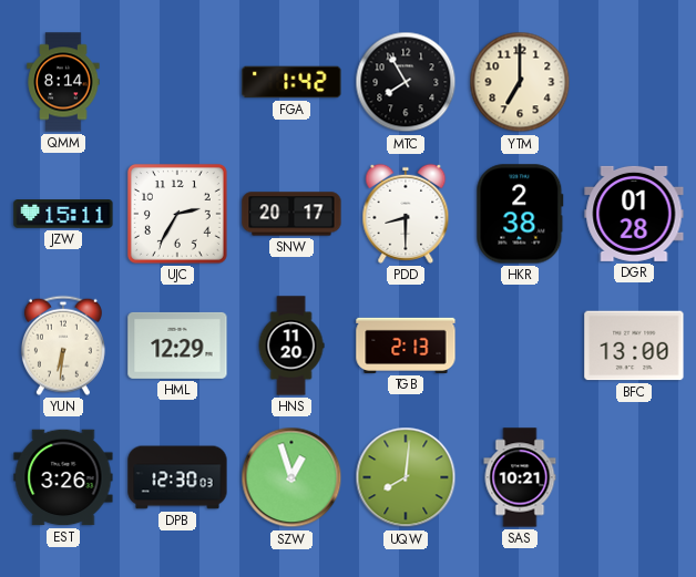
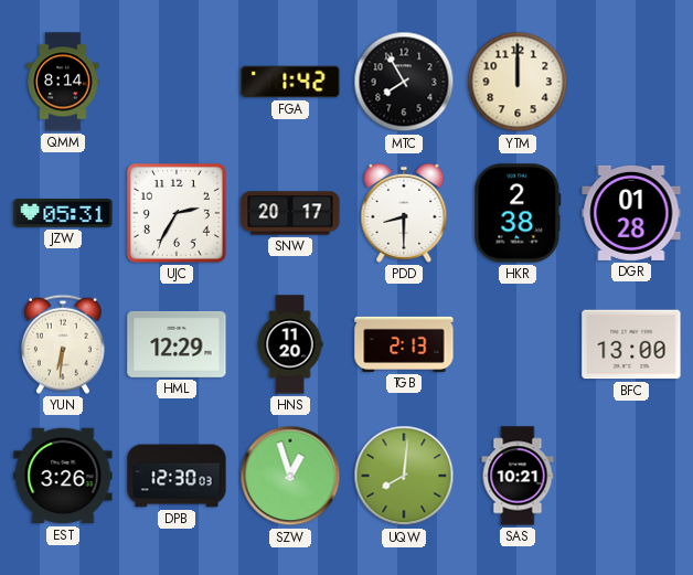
YTM: 7:00 -> 12:00 (518, 82)
JZW: 15:11 -> 05:31 (63, 213)
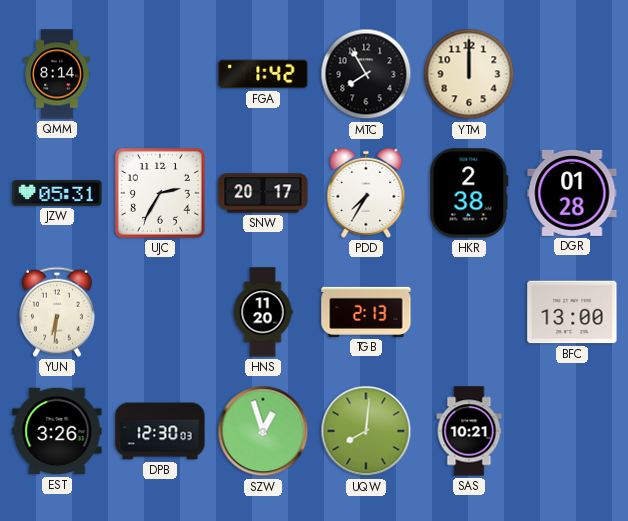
PDD: 8:30 -> 7:35 (366, 193)
HML: 12:29 -> none (177, 344)
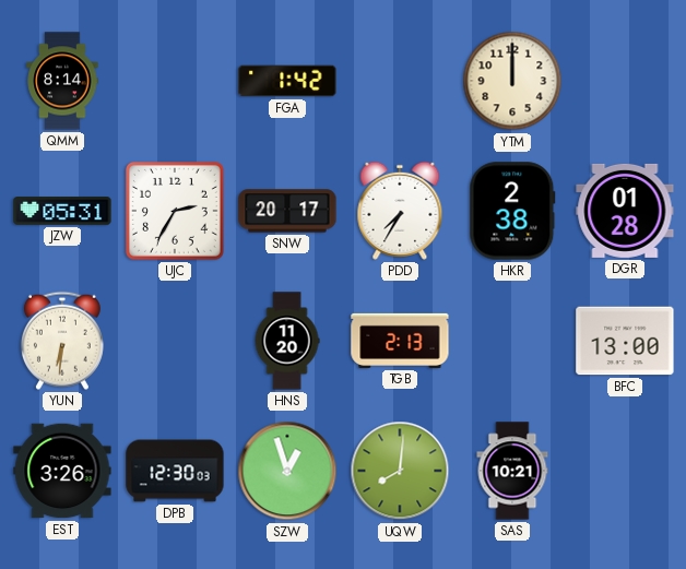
MTC: 7:55 -> none (366, 74)
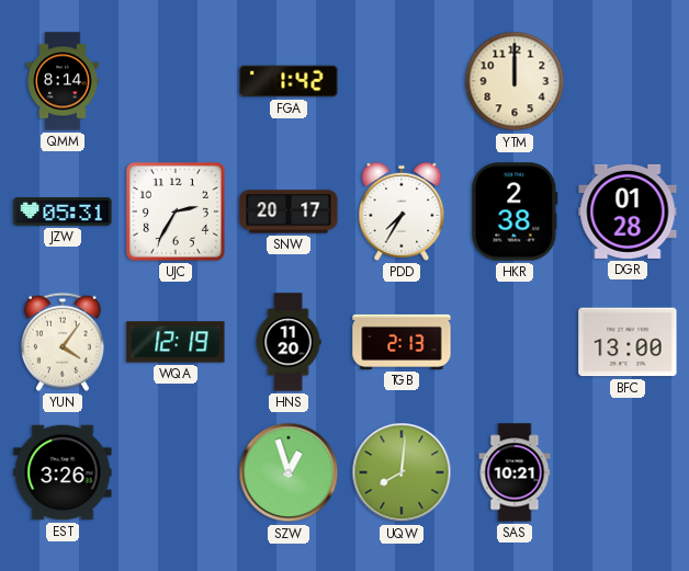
YUN: 6:31 -> 4:06 (63, 342)
WQA: none -> 12:19 (176, 342)
DPB: 12:30 -> none (175, 471)
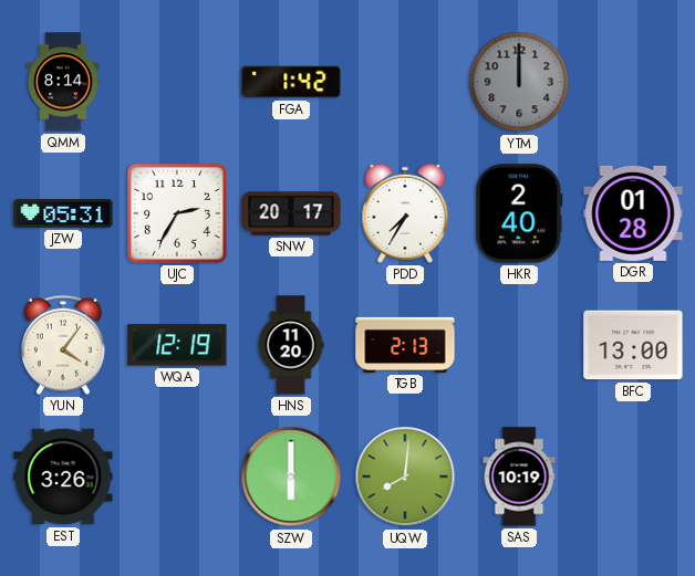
YTM dial: cream -> grey (519, 82)
HKR: 2:38 -> 2:40 (519, 213)
SZW: 12:57 -> 6:00 (291, 476)
SAS: 10:21 -> 10:19 (519, 476)
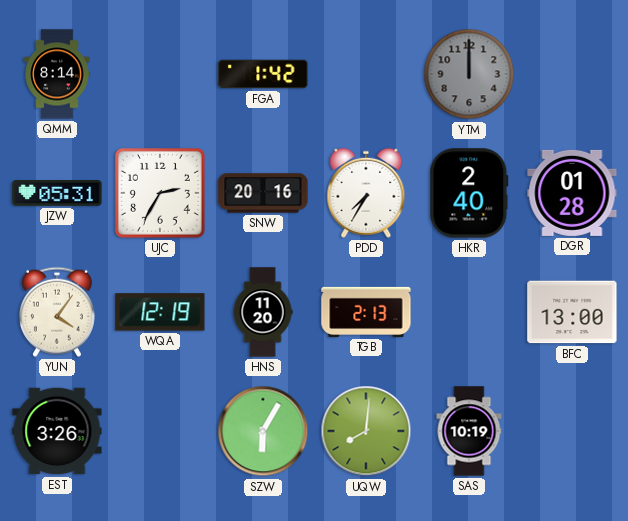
SNW: 20:17 -> 20:16 (263, 193)
SZW: 6:00 -> 6:05 (263, 431)
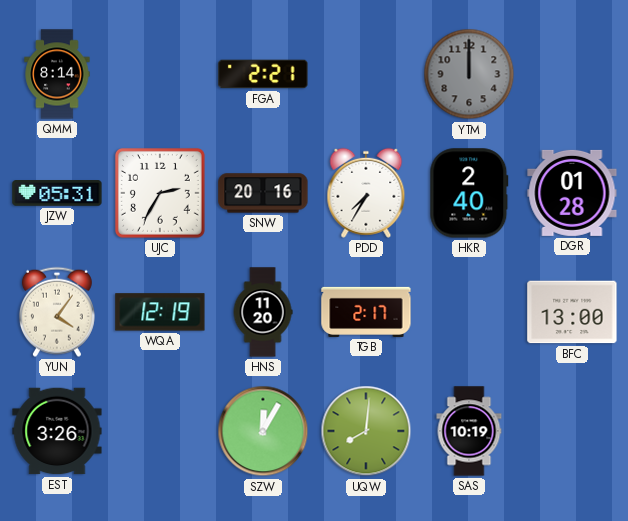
FGA: 1:42 -> 2:21 (263, 74)
TGB: 2:13 -> 2:17 (366, 312)
SZW: 6:05 -> 12:05 (263, 431)
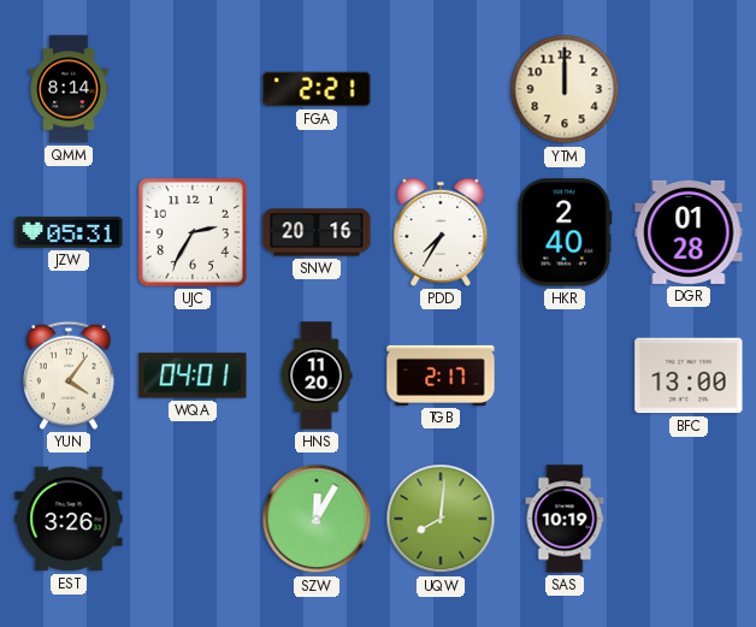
YTM dial: grey -> cream (565, 89)
WQA: 12:19 -> 04:01 (193, 375)
